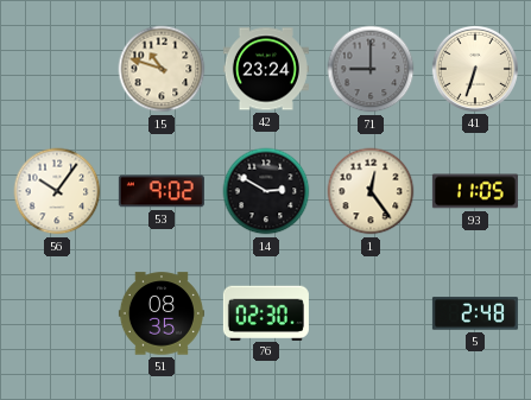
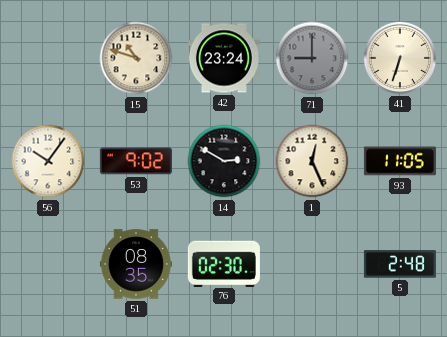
1: 12:24 -> 12:26 (312, 161)
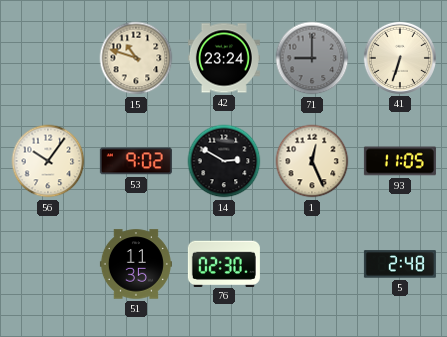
51: 08:35 -> 11:35 (136, 264)
